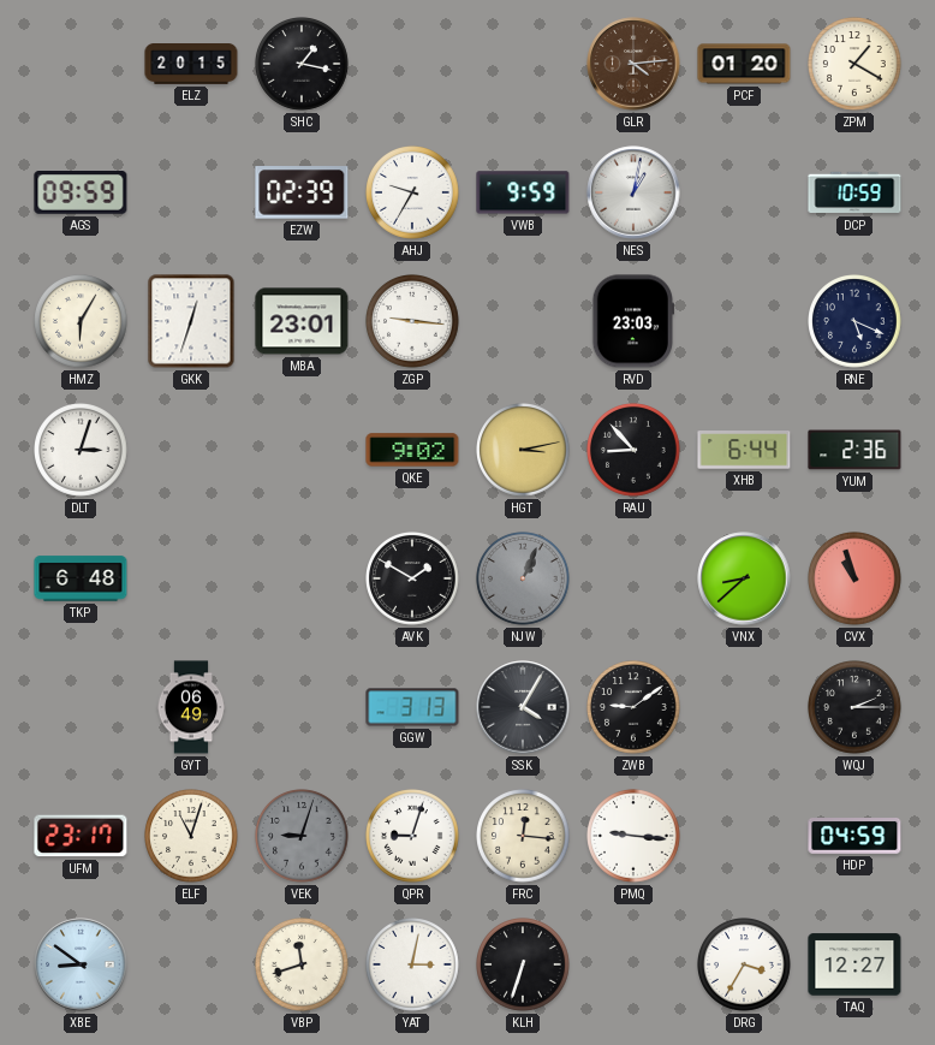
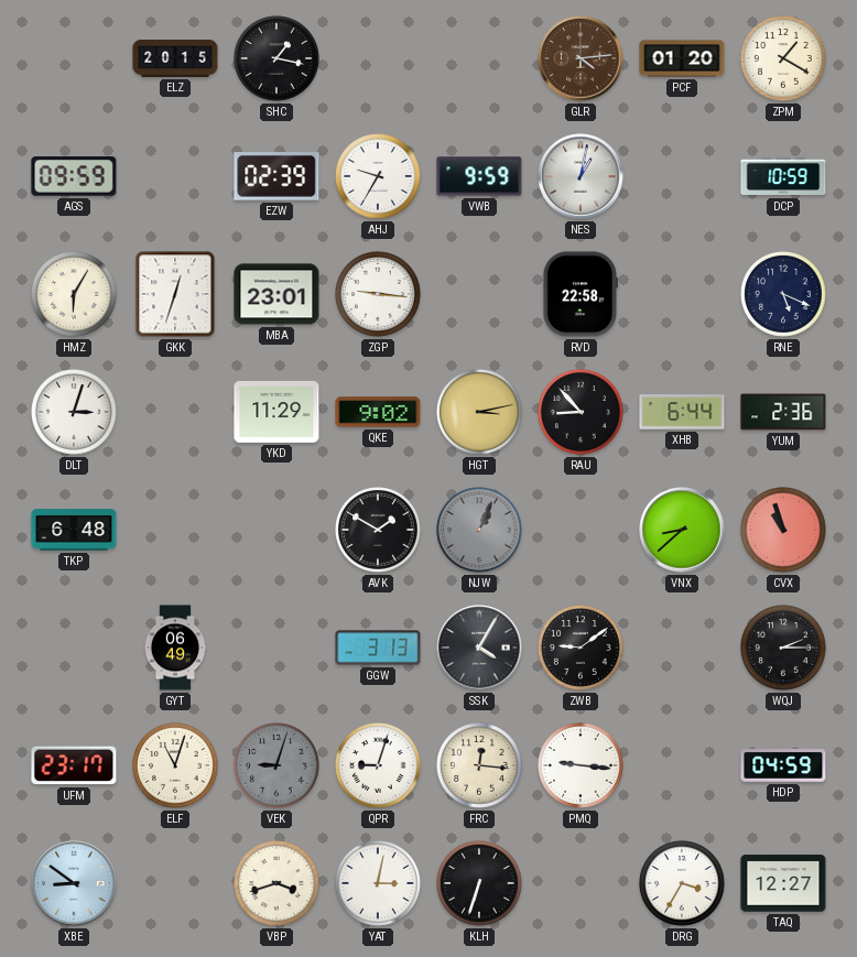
RVD: 23:03 -> 22:58 (579, 294)
YKD: none -> 11:29 (276, 412)
VBP: 11:42 -> 3:42 (278, 884)
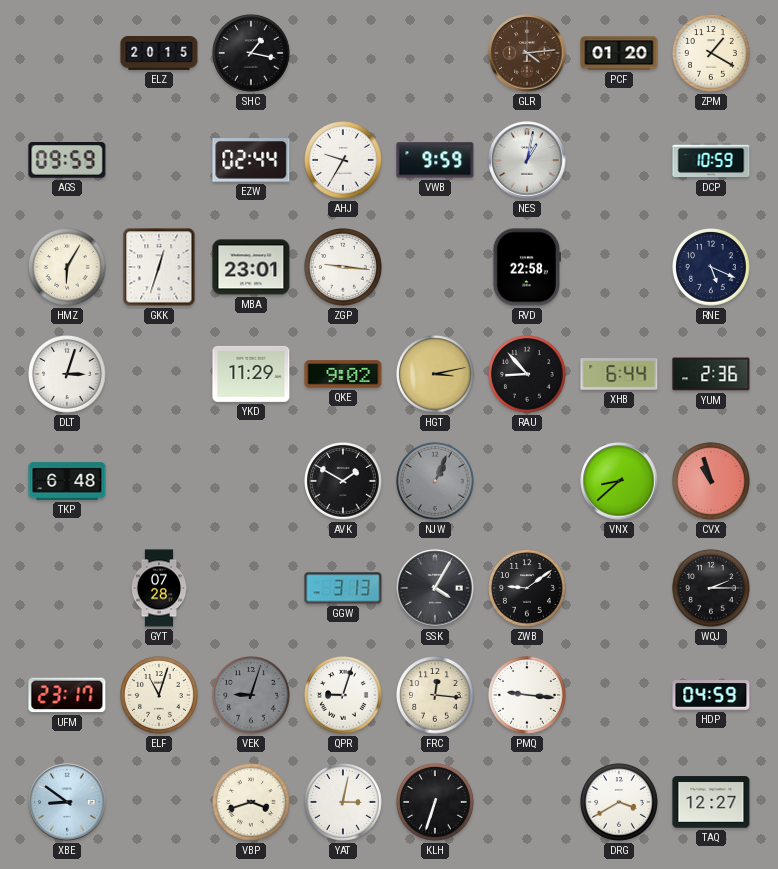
EZW: 02:39 -> 02:44 (251, 160)
GYT: 06:49 -> 07:28 (159, 588)
DRG: 3:35 -> 3:40 (620, 803)
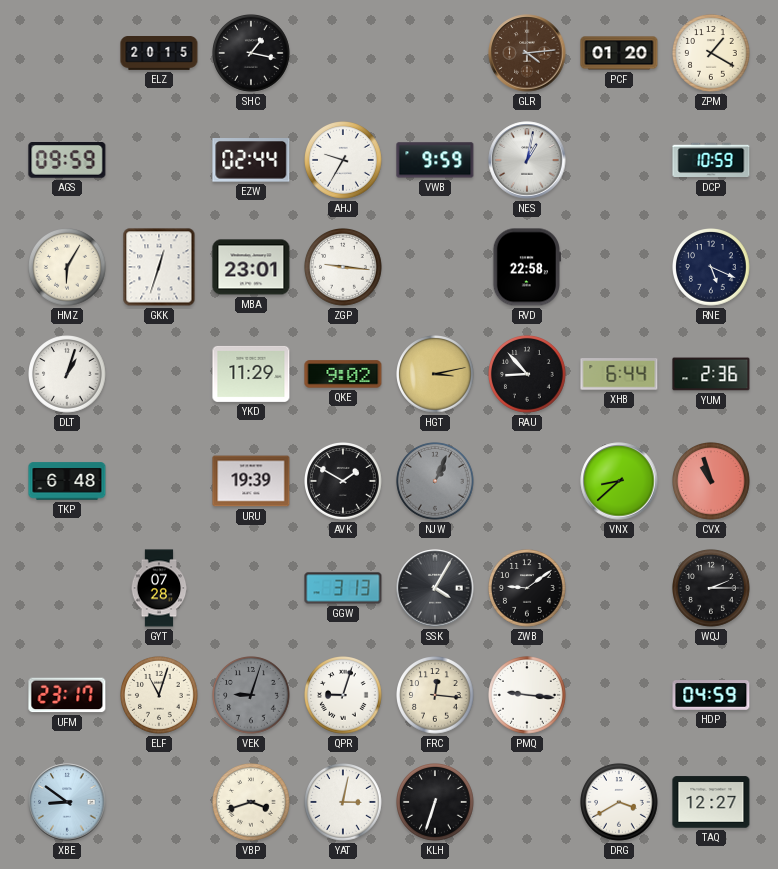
DLT: 3:03 -> 1:03 (68, 375)
URU: none -> 19:39 (251, 481)
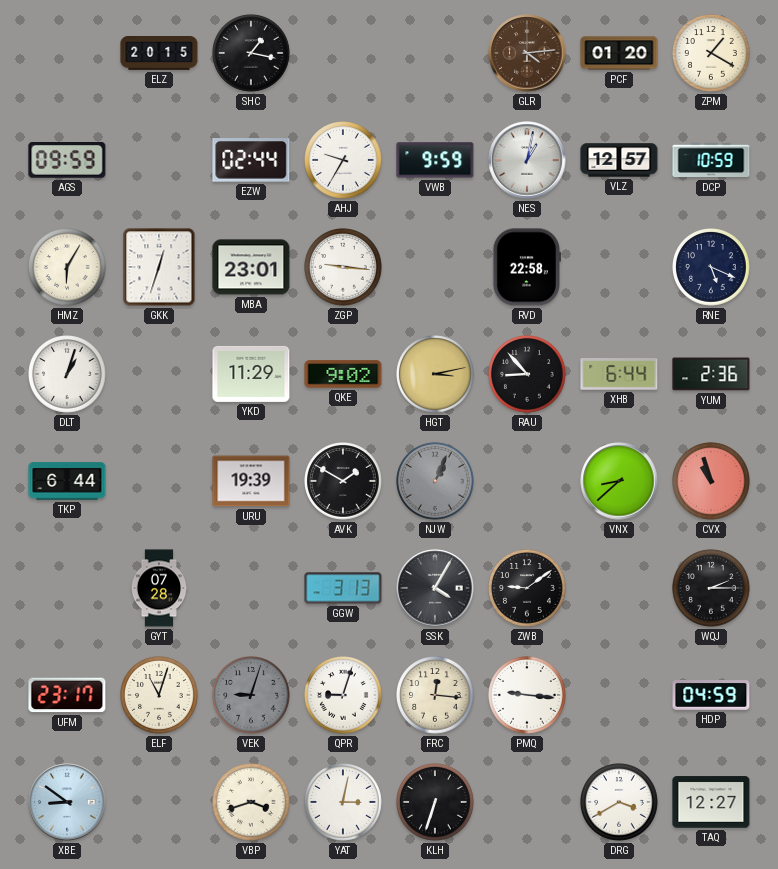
VLZ: none -> 12:57 (619, 160)
TKP: 6:48 -> 6:44 (67, 481)
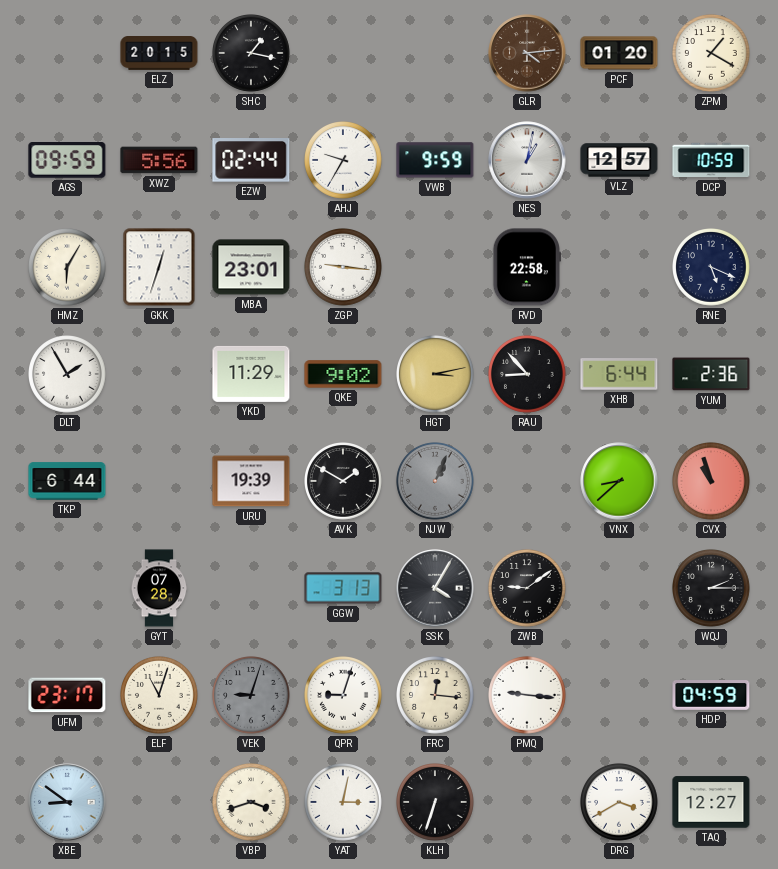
XWZ: none -> 5:56 (159, 160)
DLT: 1:03 -> 1:55 (68, 375)
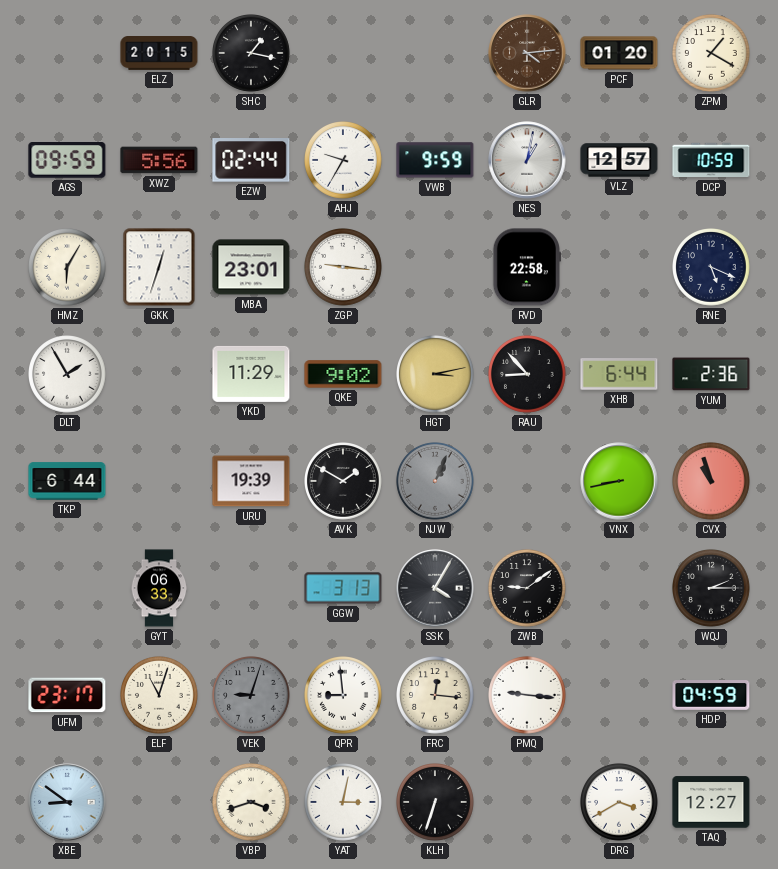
VNX: 8:38 -> 8:43 (619, 481)
GYT: 07:28 -> 06:33 (159, 588)
QPR: 9:03 -> 8:59 (344, 696)
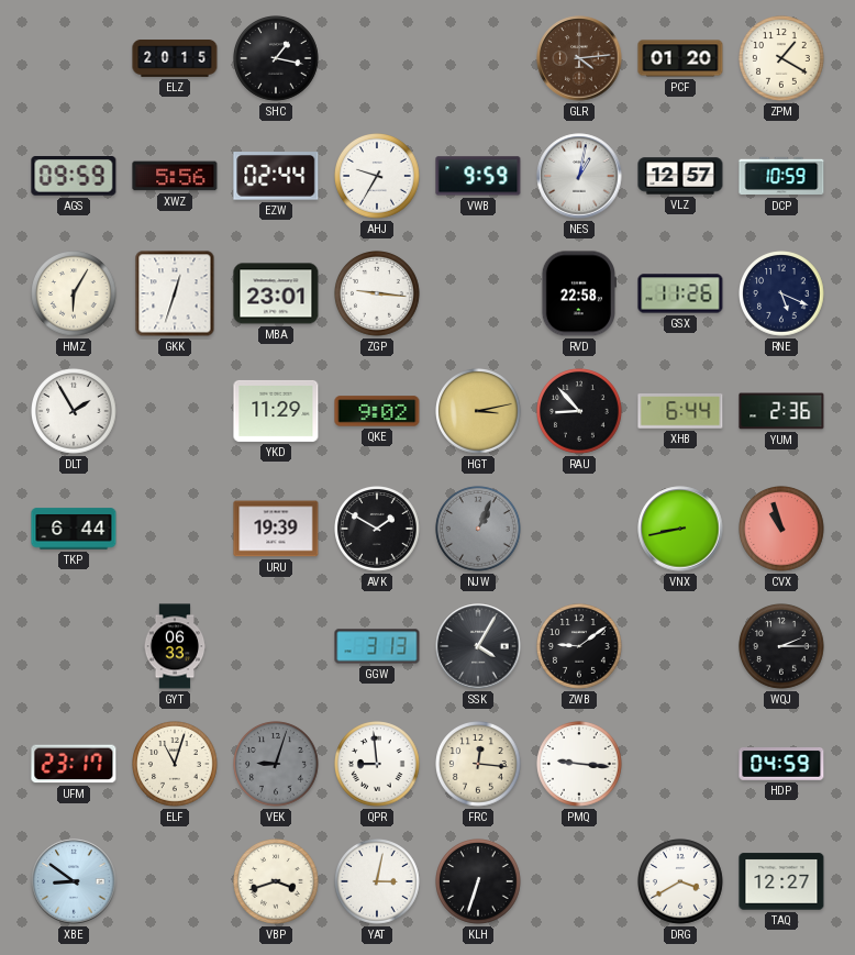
GSX: none -> 11:26 (680, 293)
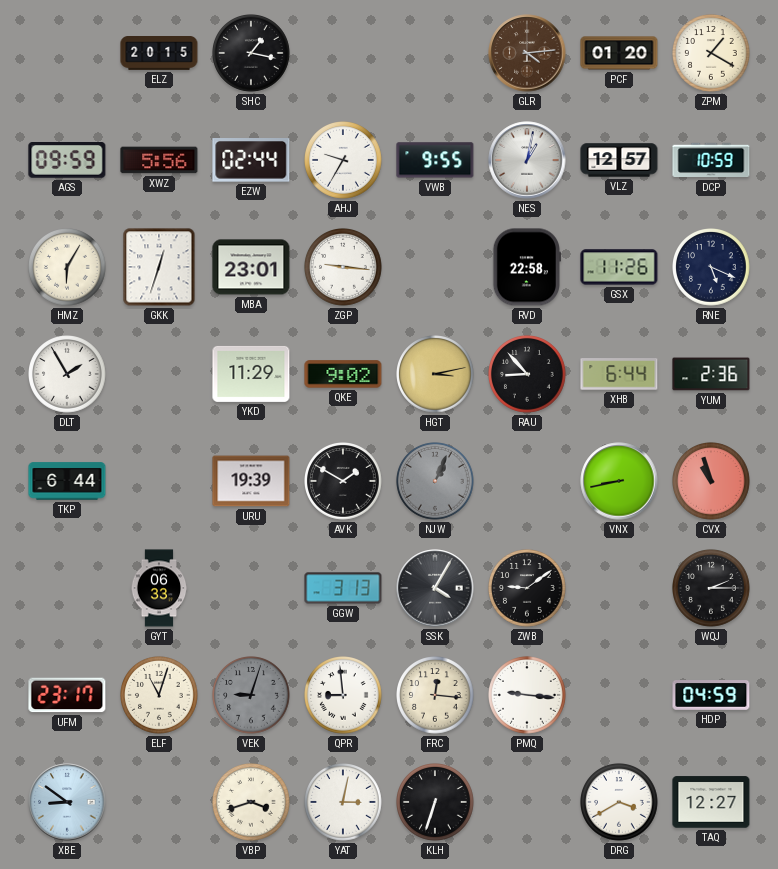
VWB: 9:59 -> 9:55 (435, 160)
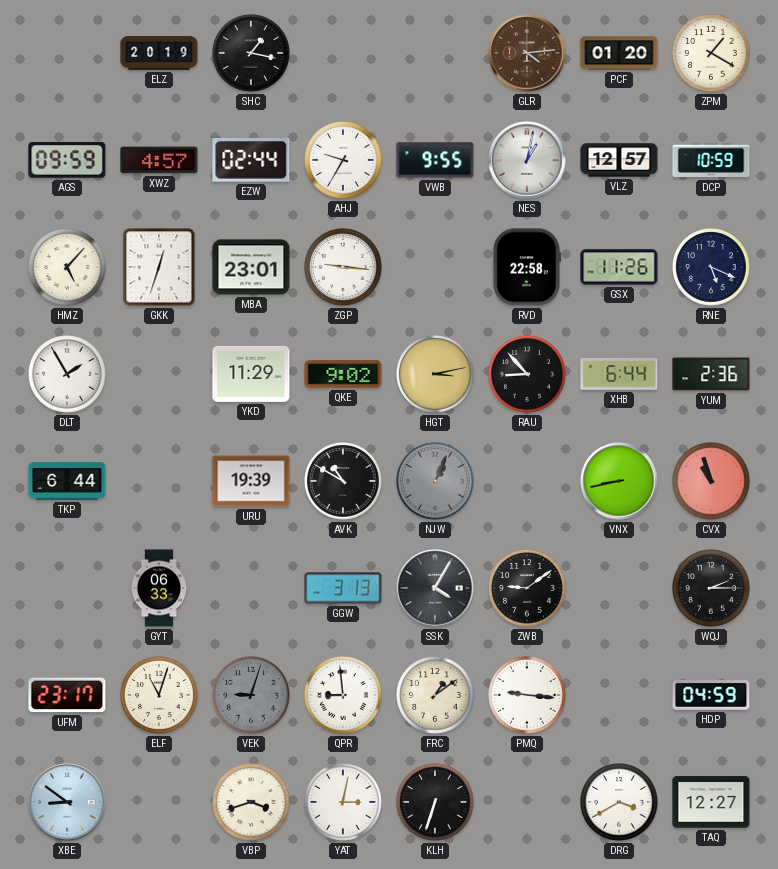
ELZ: 20:15 -> 20:19 (159, 54)
XWZ: 5:56 -> 4:57 (159, 160)
HMZ: 6:05 -> 5:07 (68, 268)
AVK: 1:50 -> 10:50 (344, 482)
FRC: 12:16 -> 1:09 (436, 696)
